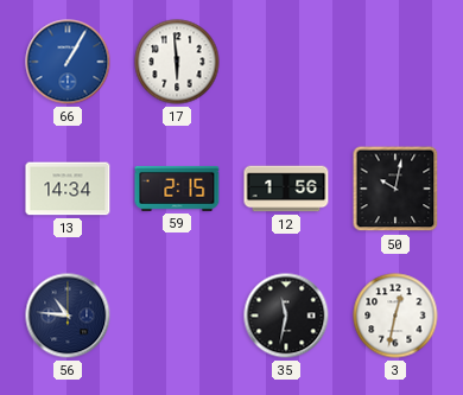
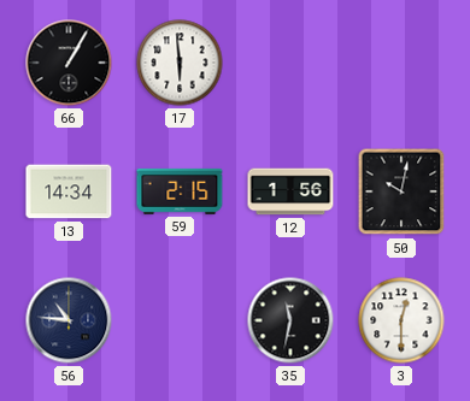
66 dial: blue -> black (69, 63)
3: 12:32 -> 12:30 (401, 320)
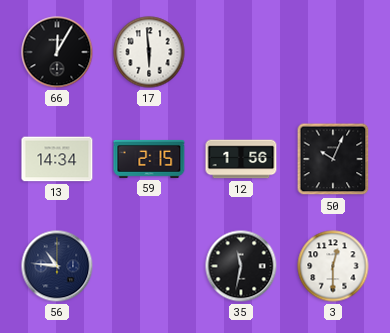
66: 1:05 -> 12:05 (57, 52)
50: 10:02 -> 10:04 (333, 159)
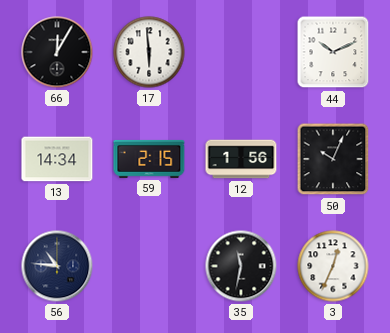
44: none -> 10:11 (333, 52)
3: 12:30 -> 12:34 (333, 266)
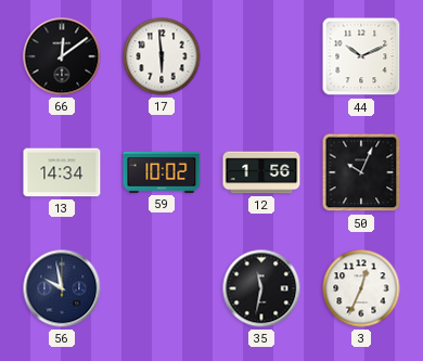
66: 12:05 -> 12:09 (62, 56)
59: 2:15 -> 10:02 (162, 172)
56: 10:46 -> 9:58 (62, 288)
